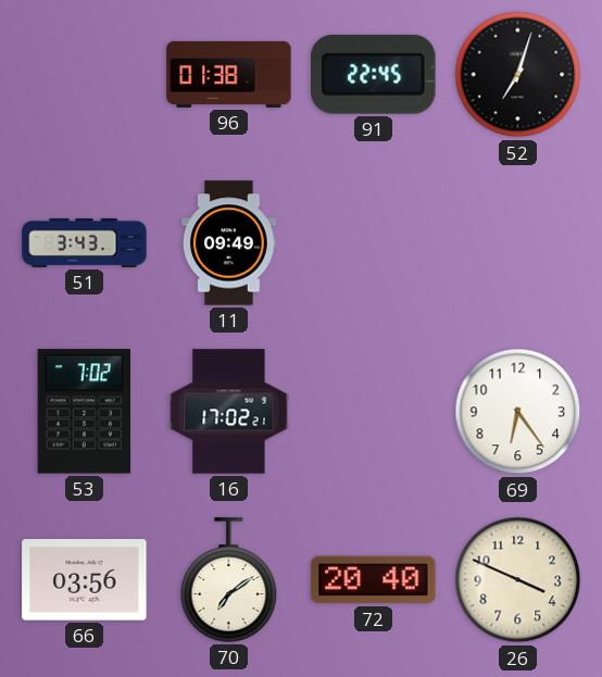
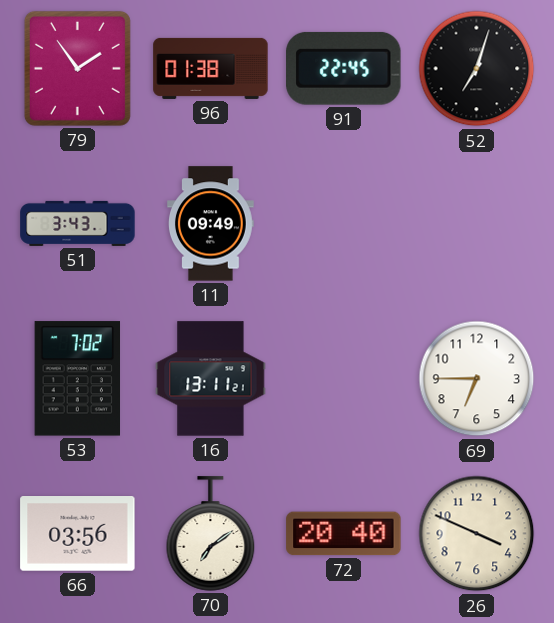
79: none -> 1:54 (77, 68)
16: 17:02 -> 13:11 (211, 379)
69: 6:24 -> 6:45 (477, 379)
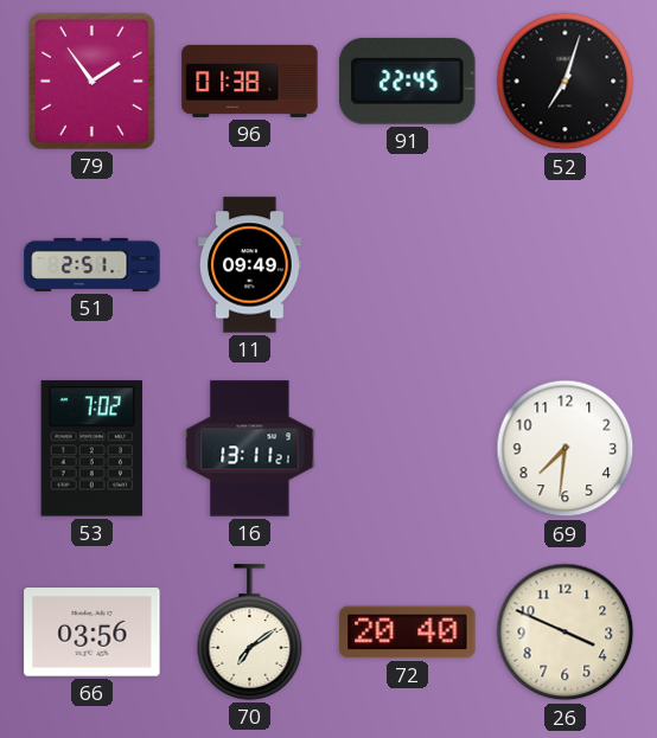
51: 3:43 -> 2:51 (93, 264)
69: 6:45 -> 7:31 (566, 449)
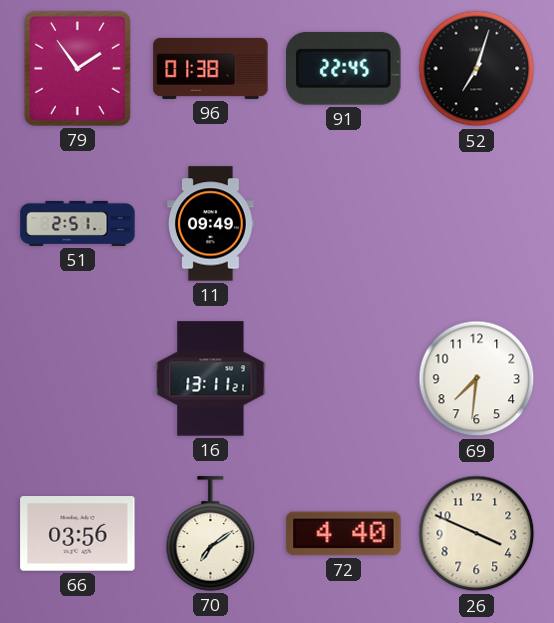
53: 7:02 -> none (93, 449)
72: 20:40 -> 4:40 (344, 534)
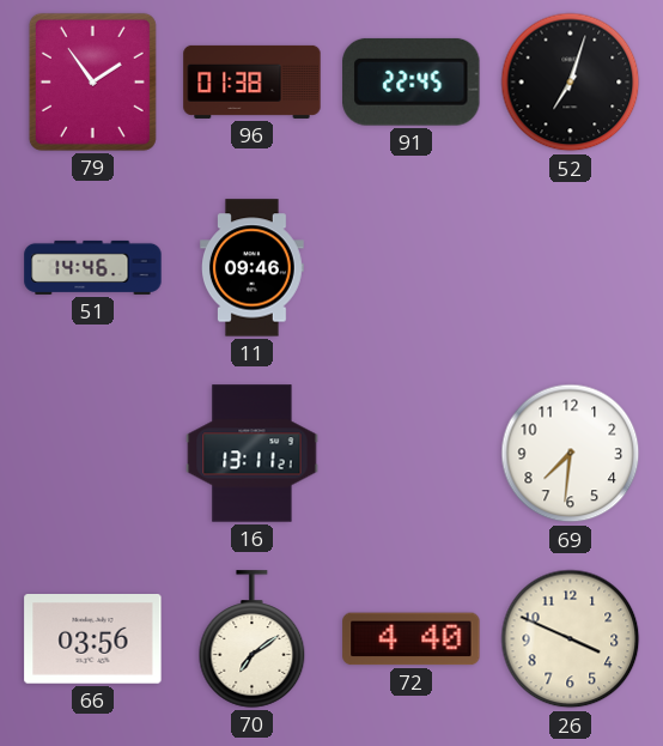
51: 2:51 -> 14:46 (93, 267)
11: 09:49 -> 09:46 (253, 268)
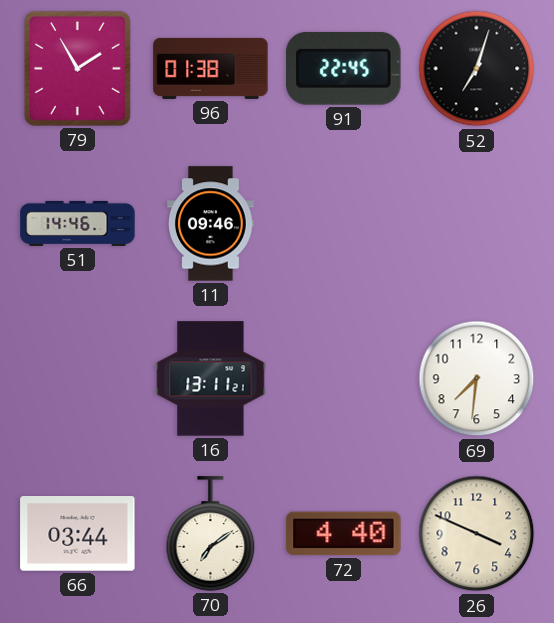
79: 1:54 -> 1:55 (77, 68)
66: 03:56 -> 03:44 (78, 534)
